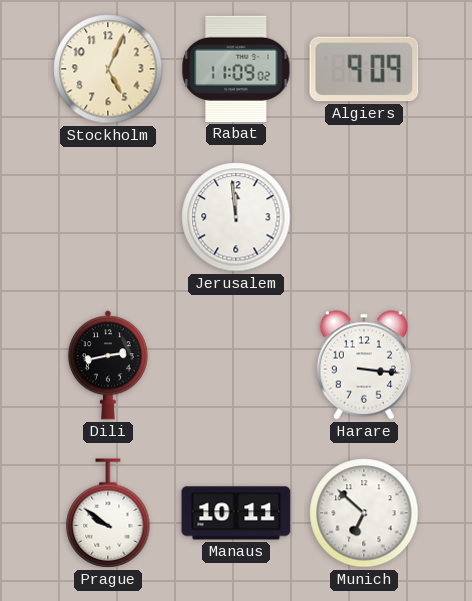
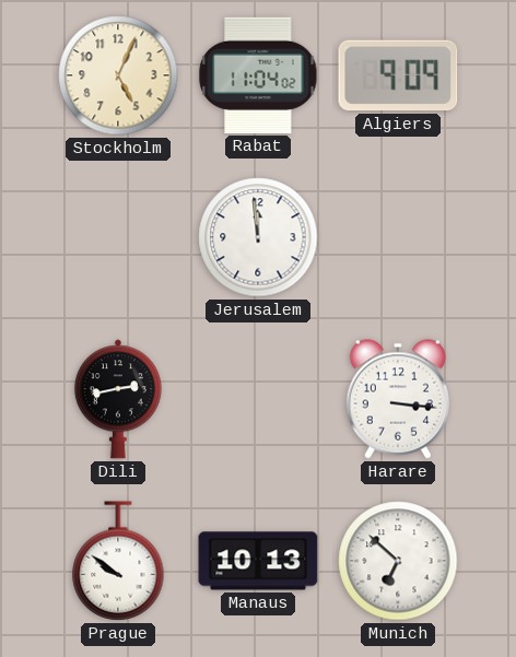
Rabat: 11:09 -> 11:04 (258, 75)
Manaus: 10:11 -> 10:13 (258, 561)
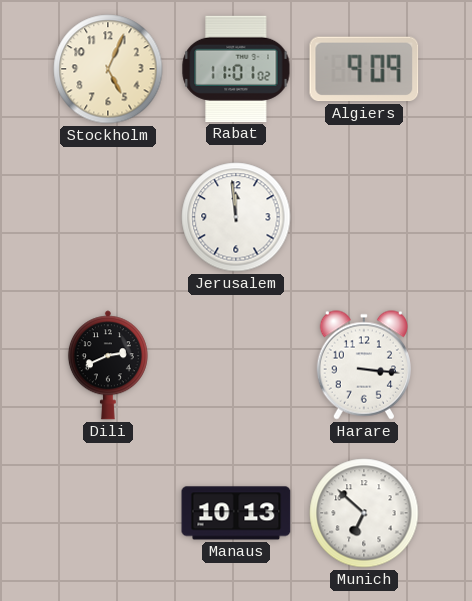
Rabat: 11:04 -> 11:01 (236, 69)
Dili: 2:43 -> 2:41 (108, 365)
Prague: 9:51 -> none (118, 561)
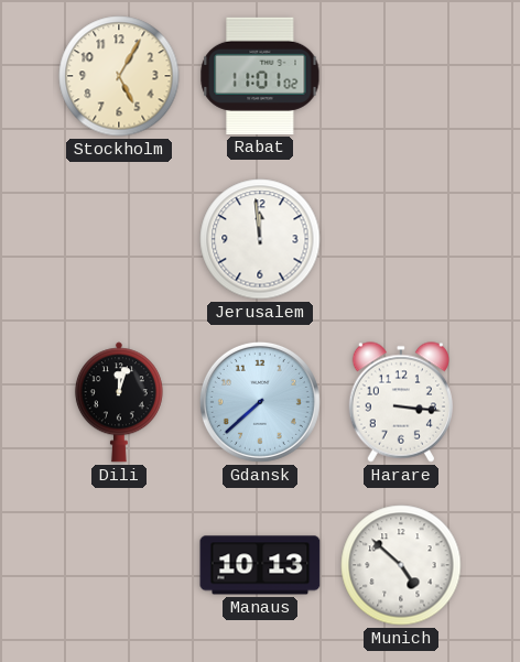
Stockholm: 5:04 -> 5:05 (119, 76)
Algiers: 9:09 -> none (364, 69)
Dili: 2:41 -> 12:03 (119, 402)
Gdansk: none -> 7:38 (260, 402)
Munich: 6:52 -> 4:52 (401, 565)
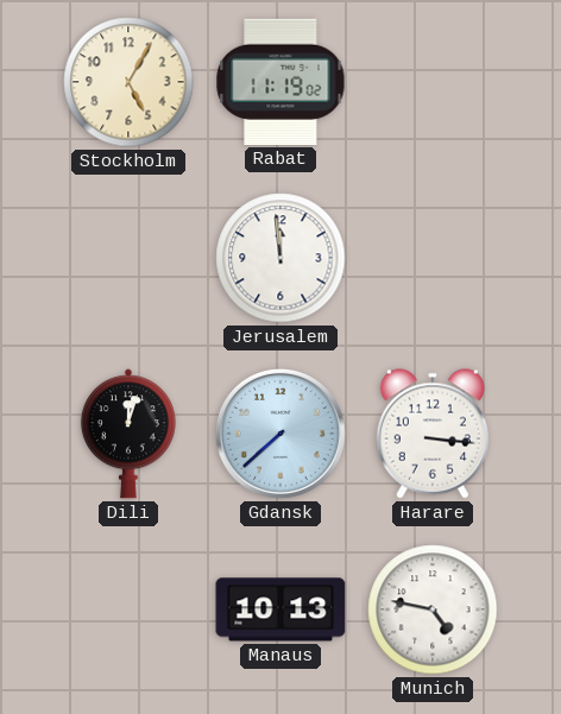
Rabat: 11:01 -> 11:19 (280, 82)
Munich: 4:52 -> 4:47 (433, 609)
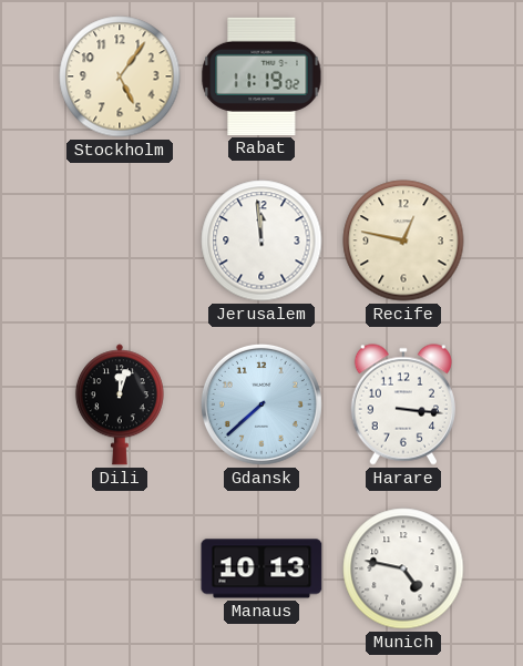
Stockholm: 5:05 -> 5:06 (120, 76)
Recife: none -> 12:47 (403, 240)
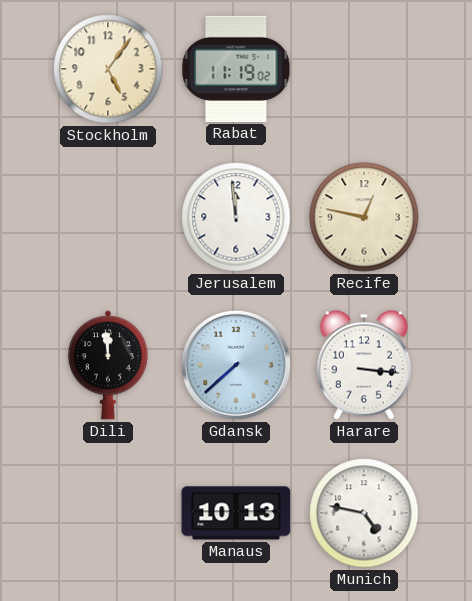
Dili: 12:03 -> 11:59 (108, 365)
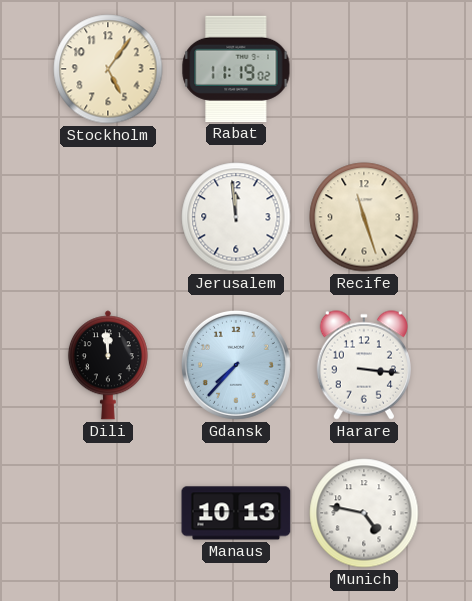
Recife: 12:47 -> 11:27 (364, 217)
Gdansk: 7:38 -> 7:37 (236, 365)
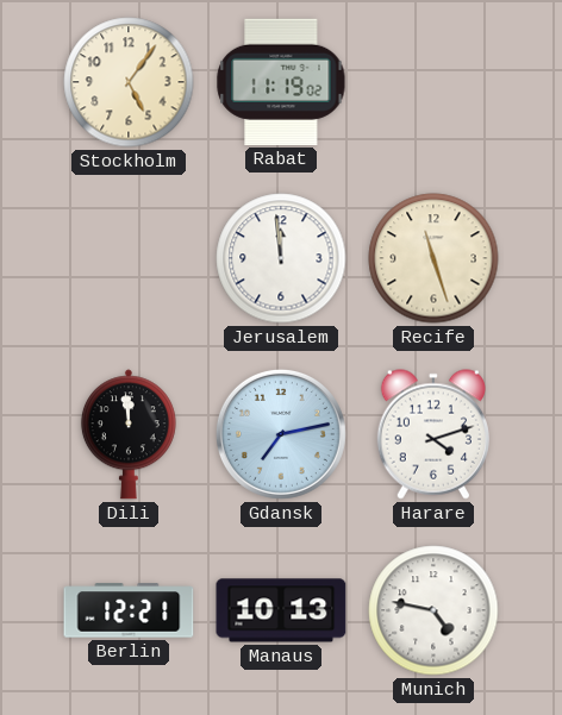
Gdansk: 7:37 -> 7:13 (281, 434)
Harare: 3:16 -> 4:12 (433, 434)
Berlin: none -> 12:21 (129, 610)
